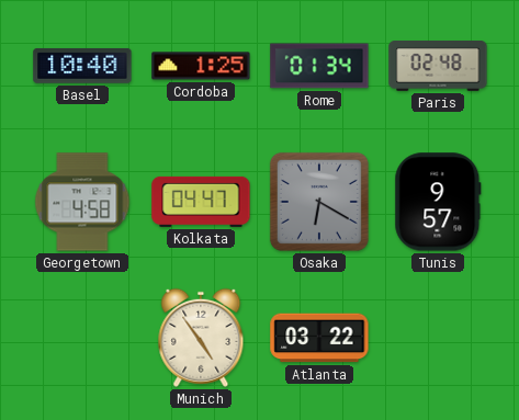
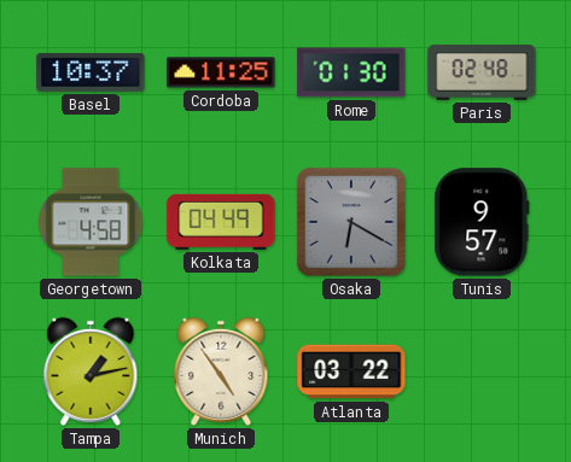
Basel: 10:40 -> 10:37 (91, 72)
Cordoba: 1:25 -> 11:25 (221, 72)
Rome: 01:34 -> 01:30 (351, 72)
Kolkata: 04:47 -> 04:49 (221, 222)
Tampa: none -> 1:13 (91, 372)
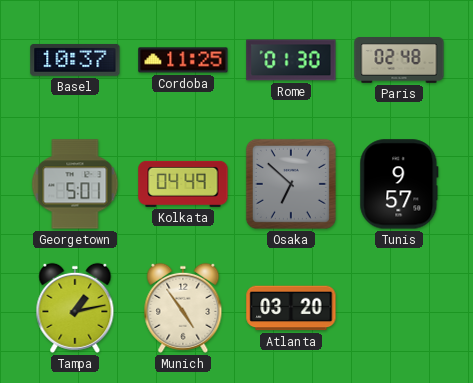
Georgetown: 4:58 -> 5:01 (75, 184)
Osaka: 6:20 -> 6:52 (291, 184)
Atlanta: 03:22 -> 03:20 (291, 308)
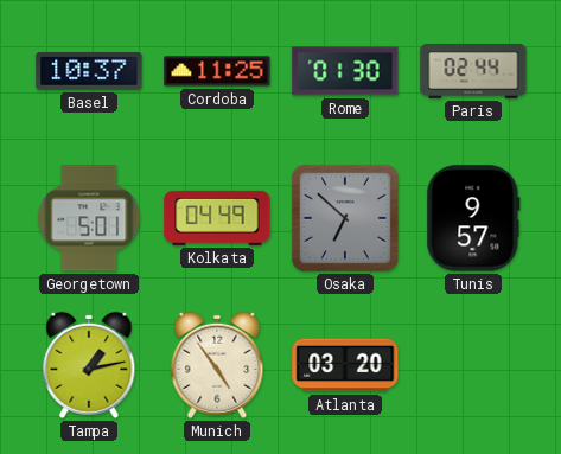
Paris: 02:48 -> 02:44 (473, 72)
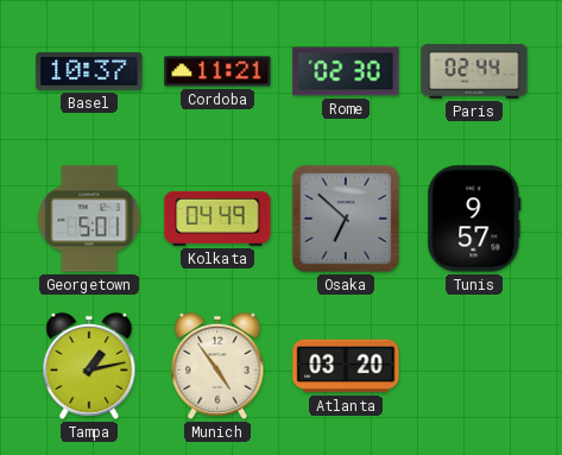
Cordoba: 11:25 -> 11:21 (217, 71)
Rome: 01:30 -> 02:30 (346, 71)
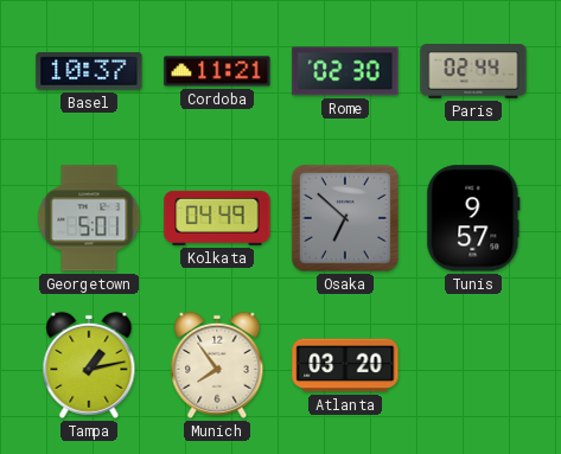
Munich: 4:54 -> 7:54 (217, 365)
